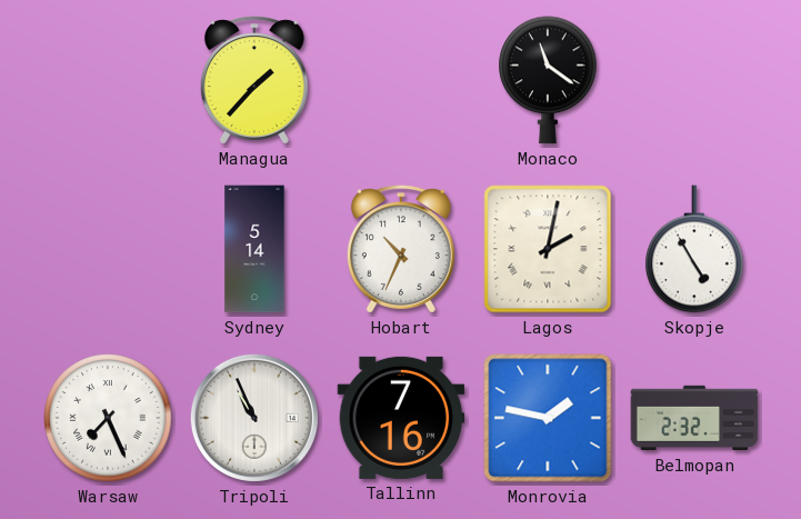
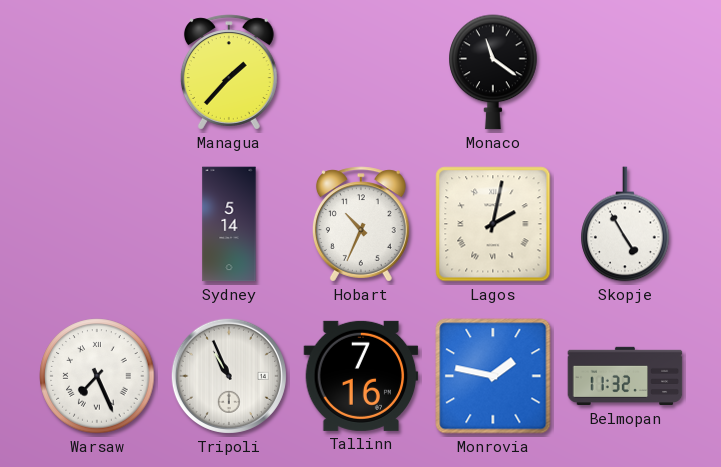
Belmopan: 2:32 -> 11:32 (625, 376)
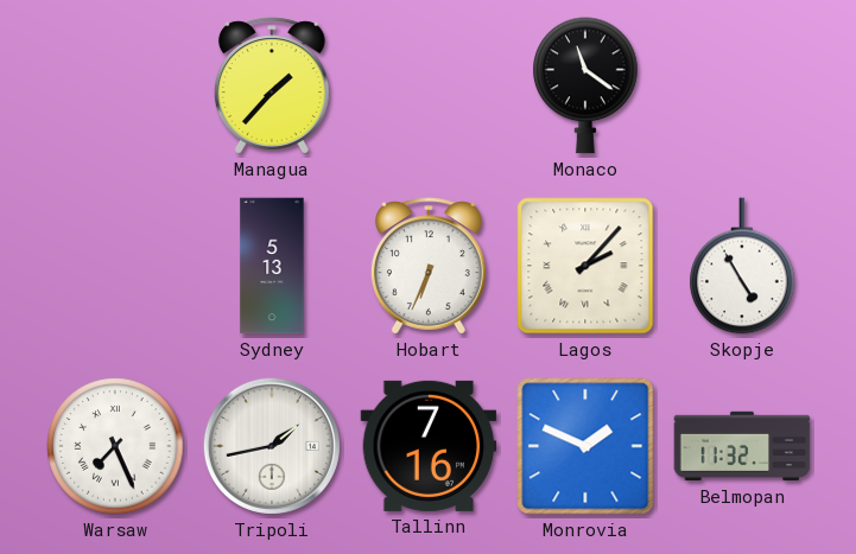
Sydney: 5:14 -> 5:13 (272, 266)
Hobart: 10:34 -> 6:34 (429, 266)
Lagos: 2:02 -> 2:07 (585, 266)
Tripoli: 10:56 -> 1:43 (272, 446)
Monrovia: 1:47 -> 1:49 (585, 446)
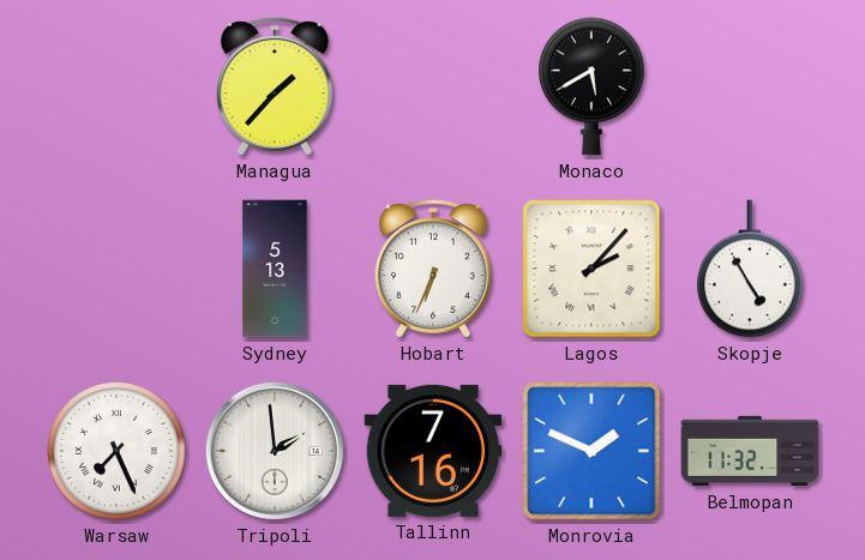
Monaco: 11:21 -> 5:40 (591, 86)
Tripoli: 1:43 -> 1:59 (275, 451)
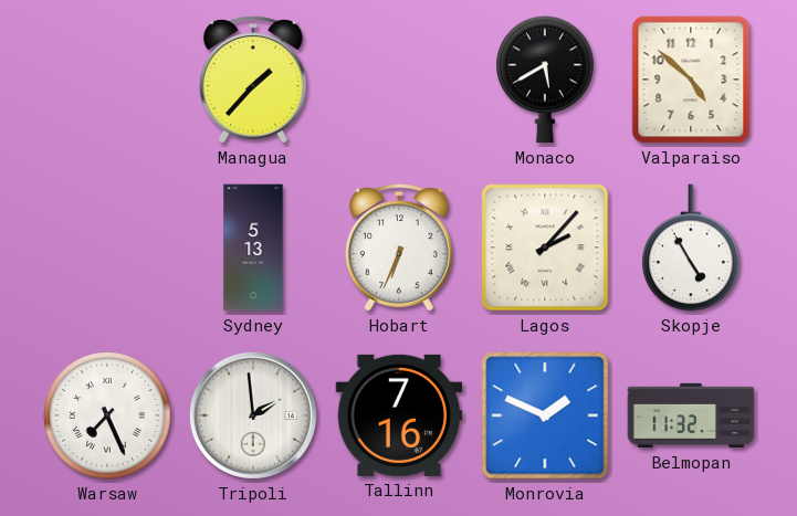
Valparaiso: none -> 4:52 (691, 80)
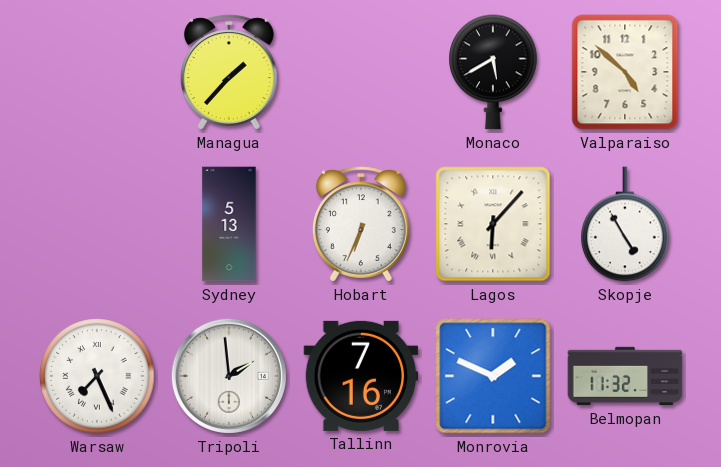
Lagos: 2:07 -> 6:07 (493, 224)
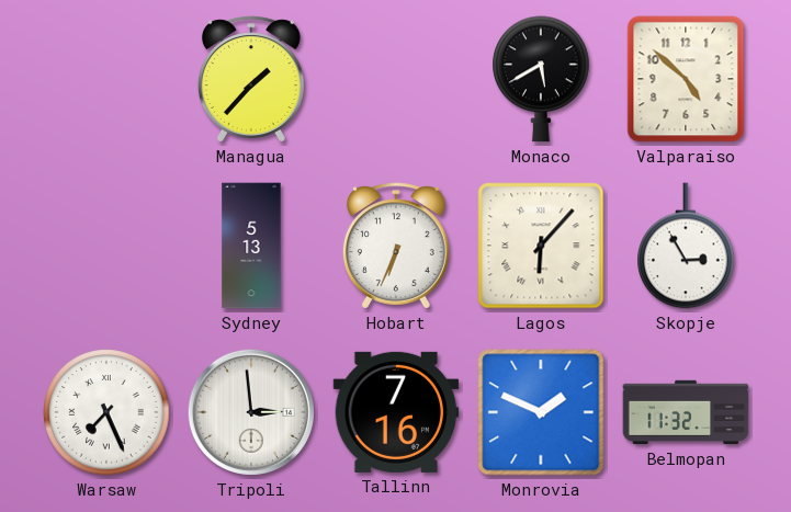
Skopje: 4:55 -> 2:55 (686, 246)
Tripoli: 1:59 -> 2:59 (251, 412)
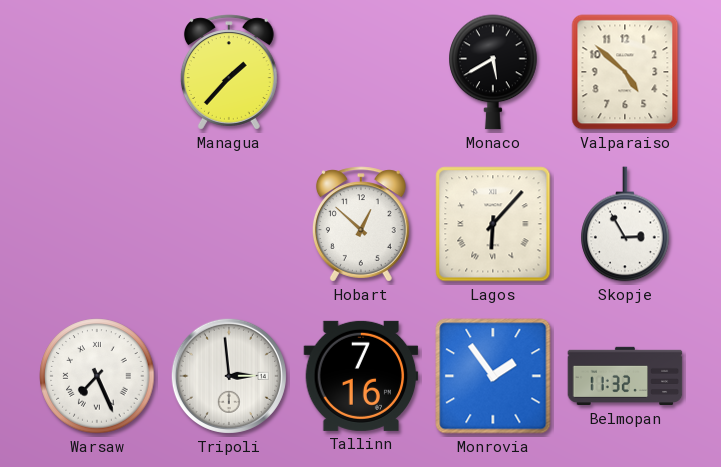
Sydney: 5:13 -> none (251, 246)
Hobart: 6:34 -> 12:52 (361, 224)
Monrovia: 1:49 -> 1:54 (493, 376)
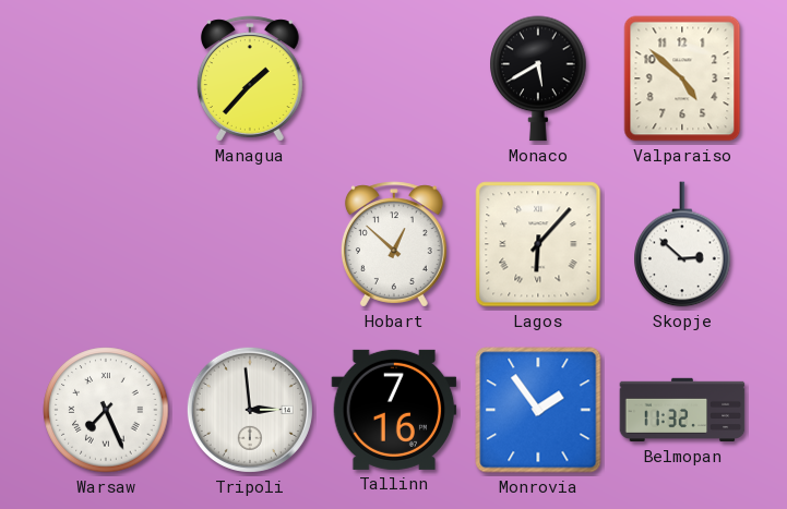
Skopje: 2:55 -> 2:52 (682, 244)
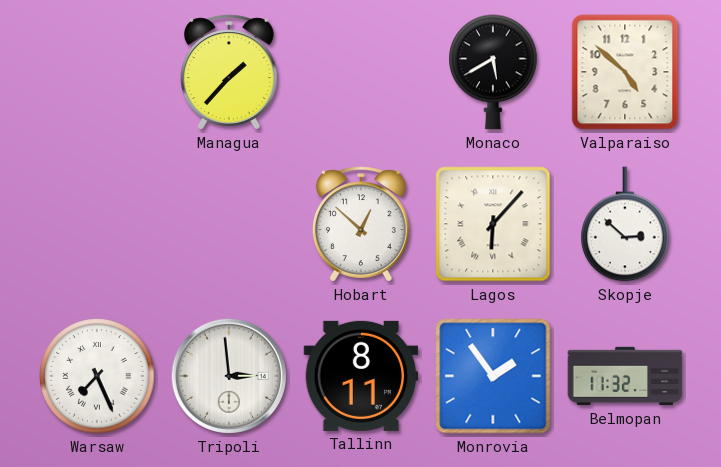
Tallinn: 7:16 -> 8:11 (361, 376)
